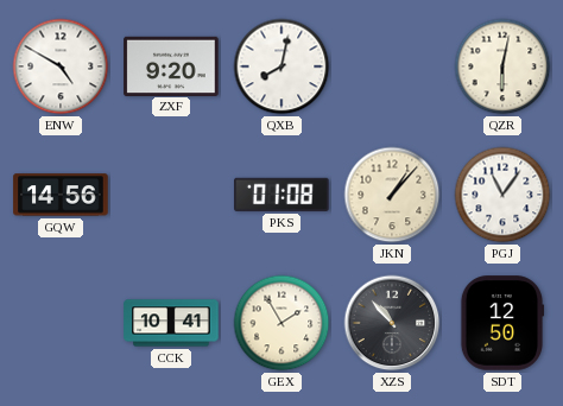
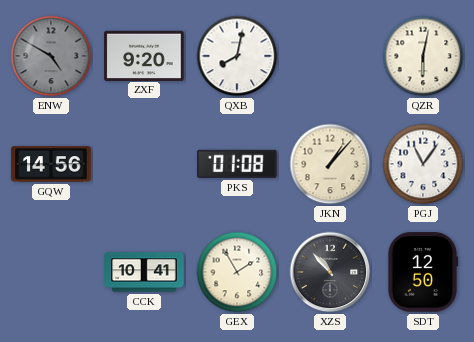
ENW dial: white -> grey (51, 56)
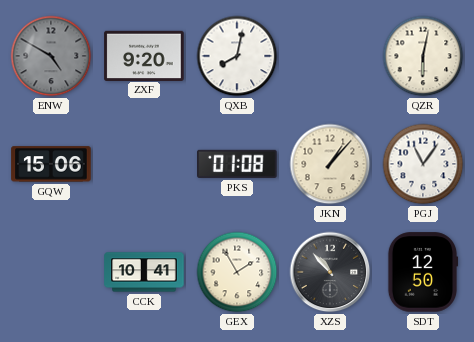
GQW: 14:56 -> 15:06 (51, 164)
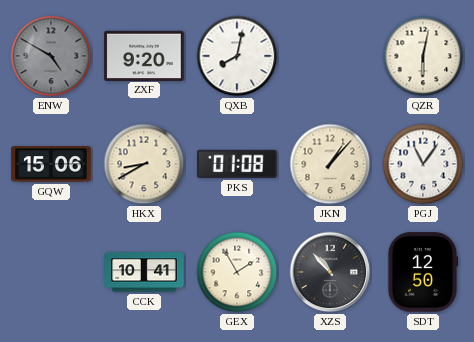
HKX: none -> 8:40 (144, 164)
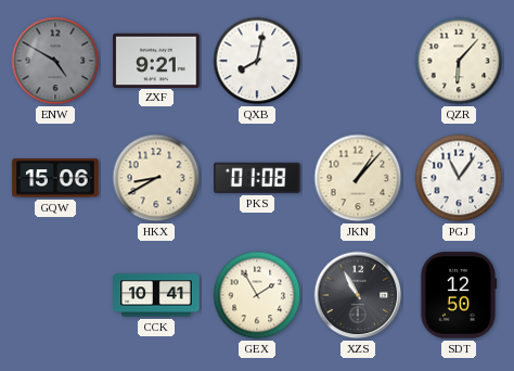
ZXF: 9:20 -> 9:21 (156, 60)
QZR: 6:02 -> 6:07 (459, 61)
XZS: 10:53 -> 10:55 (358, 295)
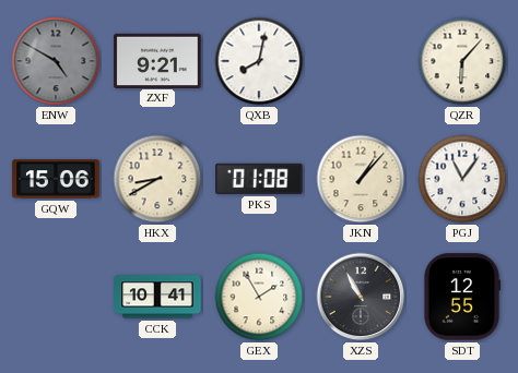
SDT: 12:50 -> 12:55 (462, 297)
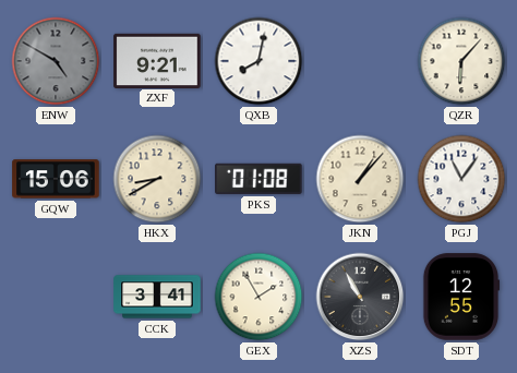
CCK: 10:41 -> 3:41 (157, 297)
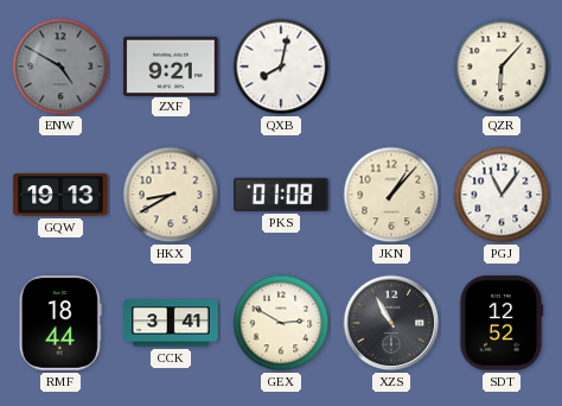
GQW: 15:06 -> 19:13 (60, 195)
RMF: none -> 18:44 (60, 323)
GEX: 1:55 -> 2:50 (281, 323)
SDT: 12:55 -> 12:52 (502, 323)
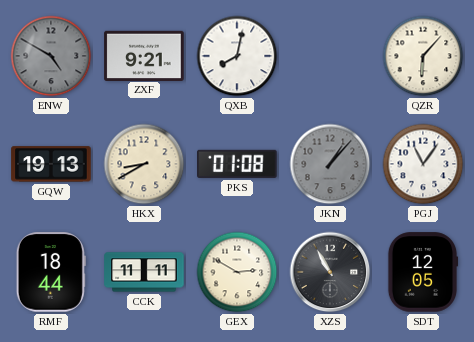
JKN dial: cream -> grey (330, 164)
CCK: 3:41 -> 11:11 (144, 272)
SDT: 12:52 -> 12:05 (423, 272)
